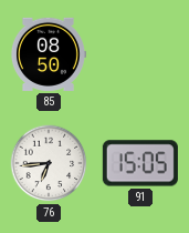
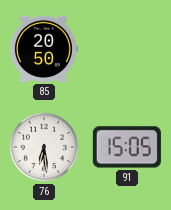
85: 08:50 -> 20:50 (43, 49)
76: 6:44 -> 6:29 (44, 147)
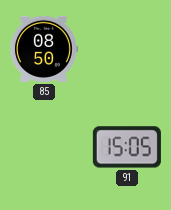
85: 20:50 -> 08:50 (43, 49)
76: 6:29 -> none (44, 147)
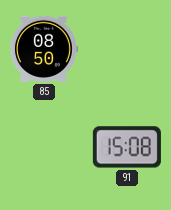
91: 15:05 -> 15:08 (127, 147)
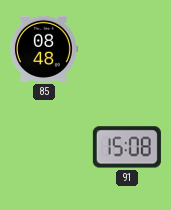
85: 08:50 -> 08:48 (43, 49)
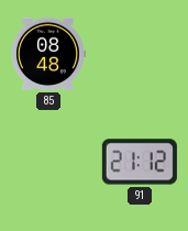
91: 15:08 -> 21:12 (140, 162)
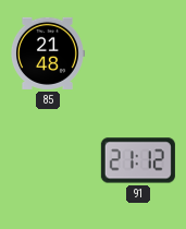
85: 08:48 -> 21:48 (47, 53)
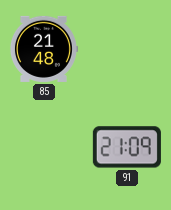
91: 21:12 -> 21:09 (127, 147)
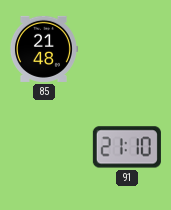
91: 21:09 -> 21:10 (127, 147)
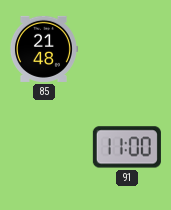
91: 21:10 -> 11:00 (127, 147)
